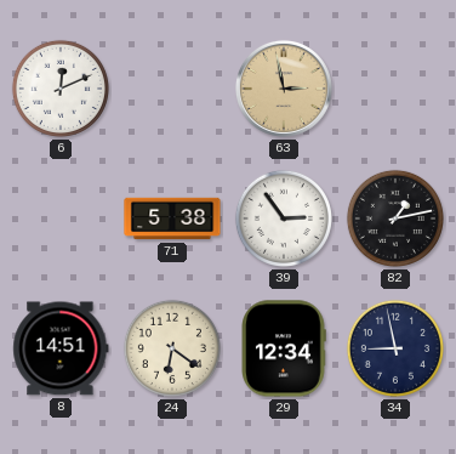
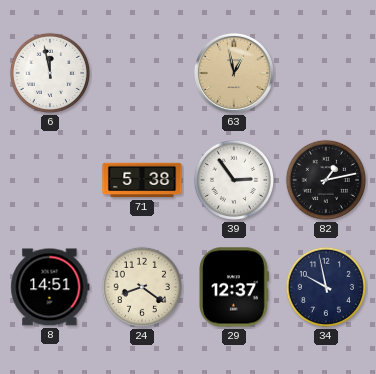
6: 12:11 -> 11:58 (50, 73)
63: 2:58 -> 12:58 (234, 73)
24: 6:21 -> 8:21 (142, 287)
29: 12:34 -> 12:37 (234, 287)
34: 8:58 -> 9:58 (326, 287)
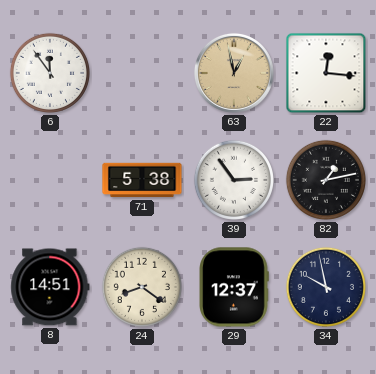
6: 11:58 -> 11:54 (50, 73)
22: none -> 12:16 (326, 73)
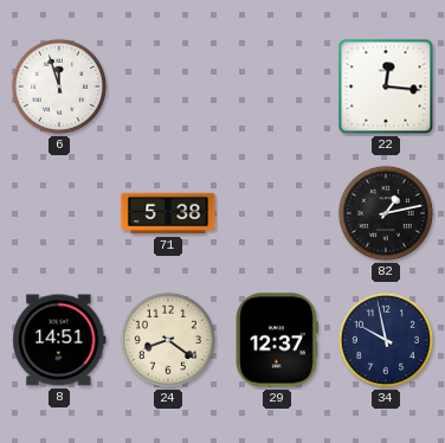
6: 11:54 -> 11:57 (59, 86)
63: 12:58 -> none (234, 73)
39: 2:54 -> none (234, 180)
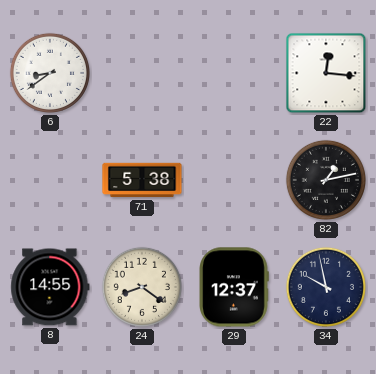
6: 11:57 -> 8:39 (50, 73)
8: 14:51 -> 14:55 (50, 287)
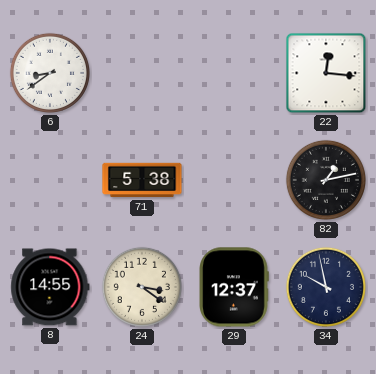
24: 8:21 -> 3:21 (142, 287)
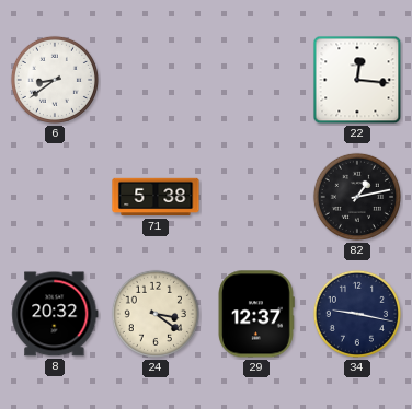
8: 14:55 -> 20:32 (55, 314)
34: 9:58 -> 9:17 (357, 314)
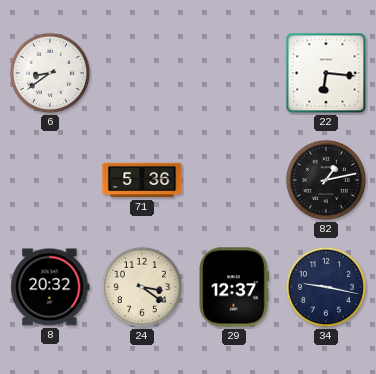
22: 12:16 -> 6:16 (326, 73)
71: 5:38 -> 5:36 (142, 180)
